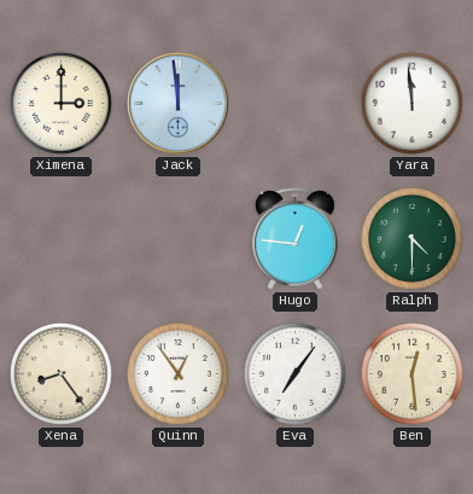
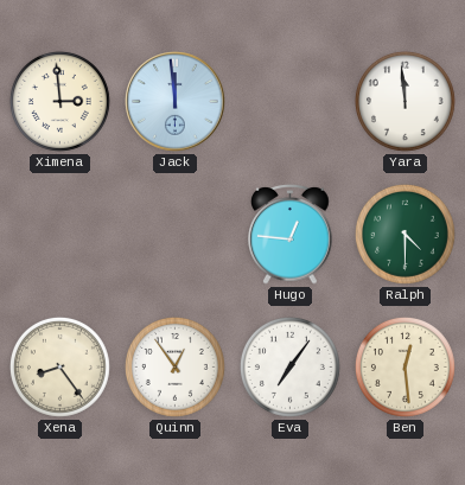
Ximena: 3:00 -> 2:59 (59, 101)
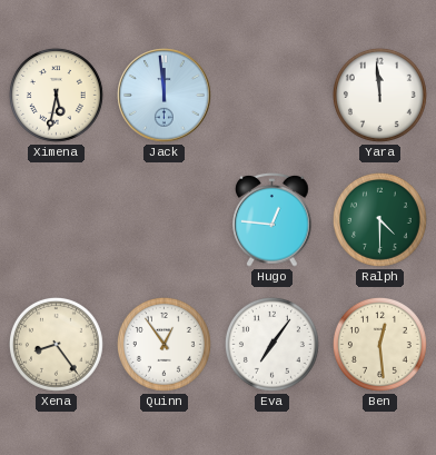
Ximena: 2:59 -> 5:32 (56, 95)
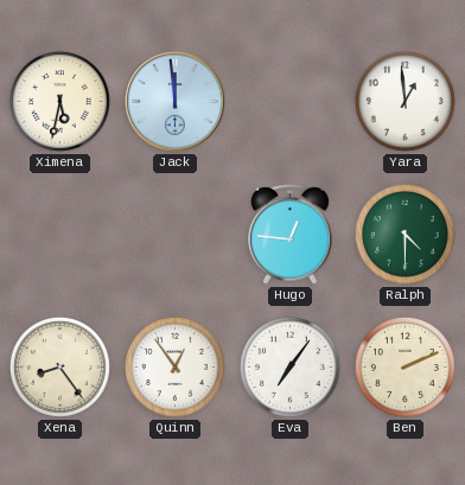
Yara: 11:59 -> 12:59 (405, 101)
Ben: 12:29 -> 2:11 (405, 366)
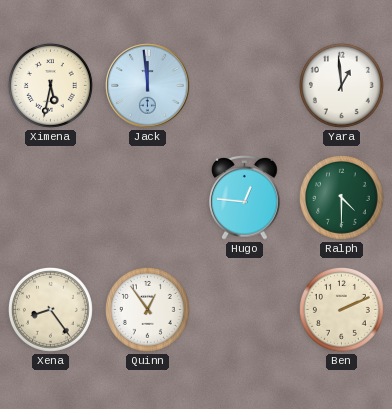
Eva: 7:06 -> none (289, 366)
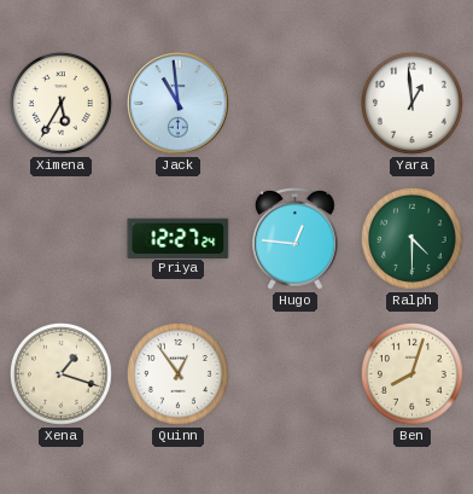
Ximena: 5:32 -> 5:35 (60, 103)
Jack: 11:59 -> 10:59 (179, 104)
Priya: none -> 12:27 (179, 238)
Xena: 8:24 -> 1:18 (60, 373)
Ben: 2:11 -> 8:03 (411, 373)
